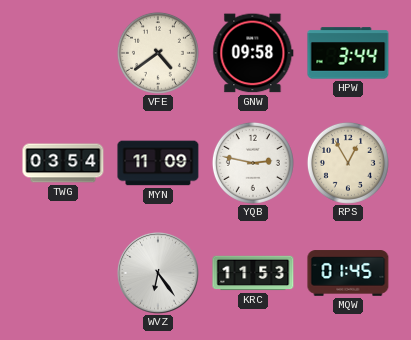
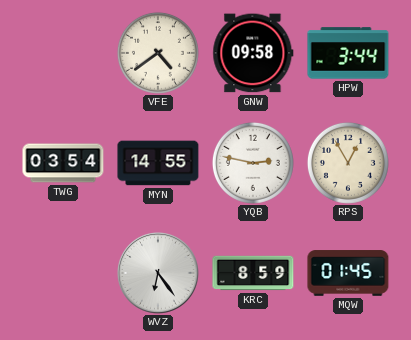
MYN: 11:09 -> 14:55 (158, 163)
KRC: 11:53 -> 8:59 (253, 273)
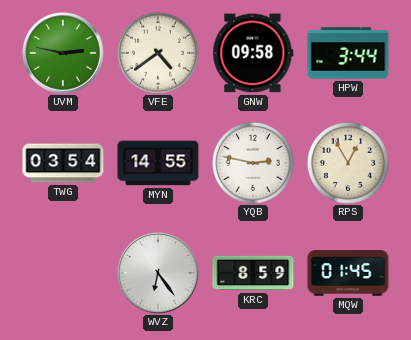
UVM: none -> 2:47 (64, 54)
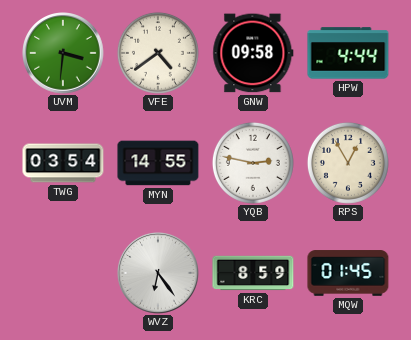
UVM: 2:47 -> 3:31 (64, 54)
HPW: 3:44 -> 4:44 (348, 53)
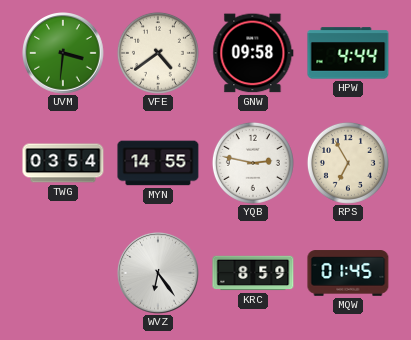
RPS: 12:55 -> 6:55 (348, 163)
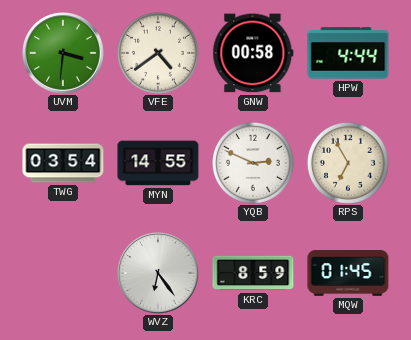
GNW: 09:58 -> 00:58 (253, 53)
YQB: 2:47 -> 2:49 (253, 163)
